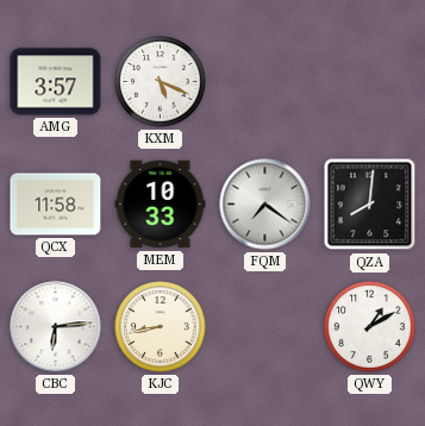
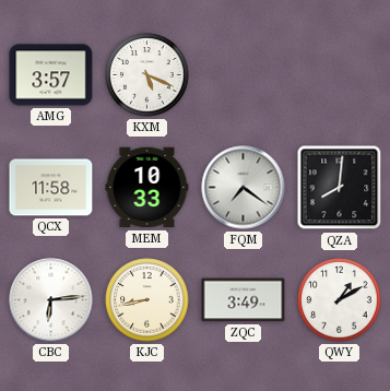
ZQC: none -> 3:49 (244, 300)
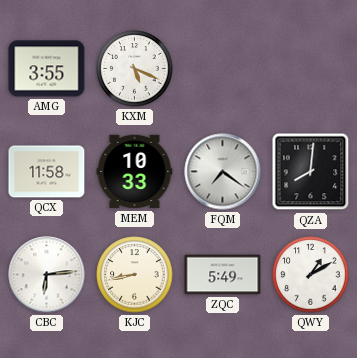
AMG: 3:57 -> 3:55 (47, 69)
ZQC: 3:49 -> 5:49 (223, 275)
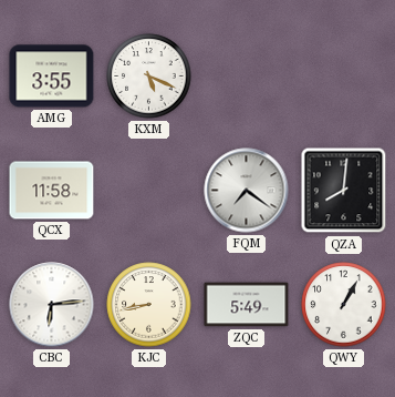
MEM: 10:33 -> none (135, 172)
QWY: 1:10 -> 1:05 (344, 305)
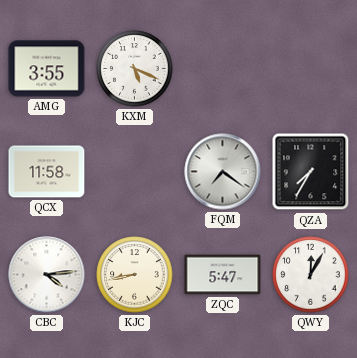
QZA: 8:01 -> 7:35 (311, 172)
CBC: 6:14 -> 4:14 (47, 275)
ZQC: 5:49 -> 5:47 (223, 275)
QWY: 1:05 -> 12:05 (311, 275)
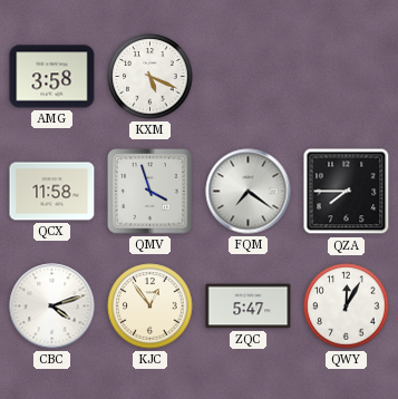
AMG: 3:55 -> 3:58 (52, 77)
QMV: none -> 3:57 (151, 192)
QZA: 7:35 -> 7:45 (347, 192)
CBC: 4:14 -> 4:12 (52, 306)
KJC: 8:43 -> 12:54 (151, 306)
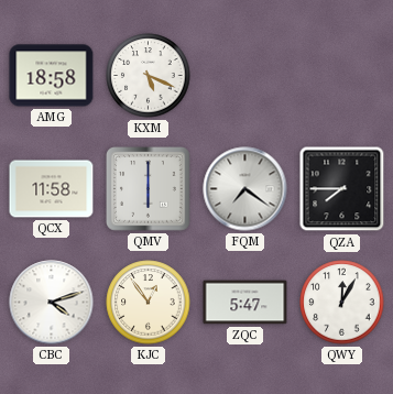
AMG: 3:58 -> 18:58 (52, 76)
QMV: 3:57 -> 6:00 (149, 189)
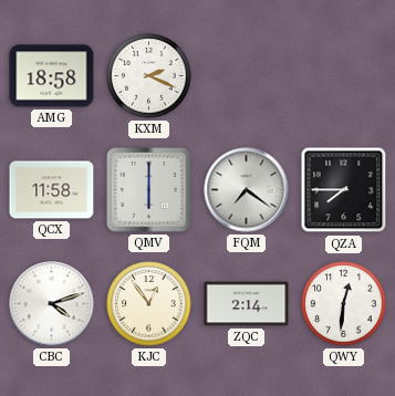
KXM: 5:19 -> 2:19 (149, 76)
ZQC: 5:47 -> 2:14 (247, 304)
QWY: 12:05 -> 12:31 (344, 304)
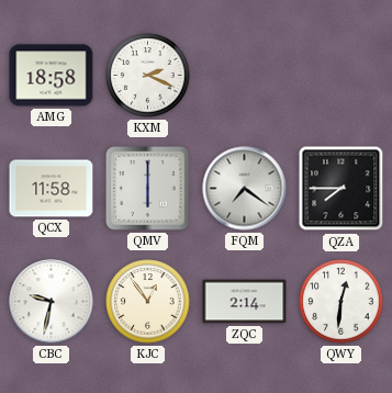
CBC: 4:12 -> 9:32 (52, 302)
